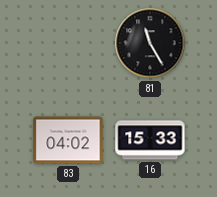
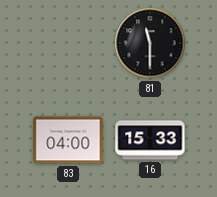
81: 11:25 -> 11:30 (150, 43)
83: 04:02 -> 04:00 (68, 140)
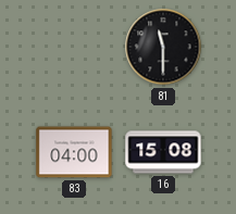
16: 15:33 -> 15:08 (163, 152)
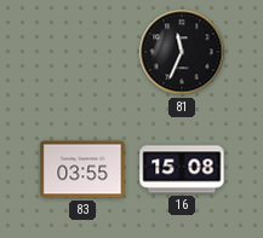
81: 11:30 -> 11:34 (182, 52)
83: 04:00 -> 03:55 (82, 169)
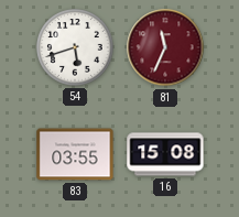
54: none -> 5:42 (75, 47)
81 dial: black -> burgundy (165, 47)
